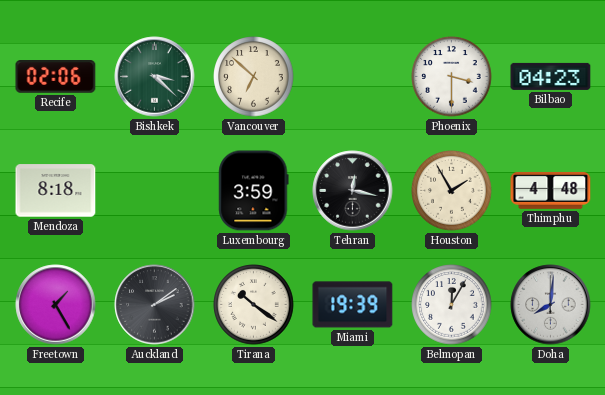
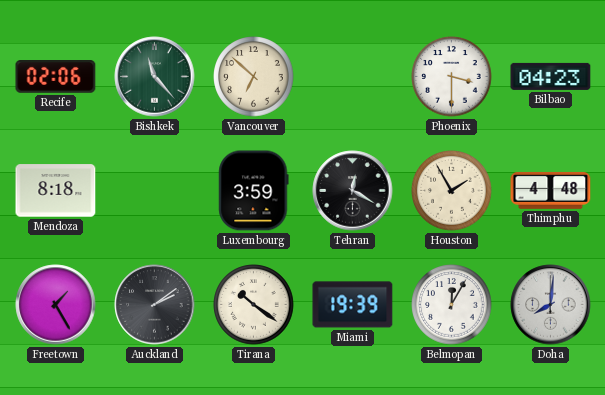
Bishkek: 3:22 -> 11:23 (155, 77)
Tehran: 12:17 -> 12:20 (353, 191)
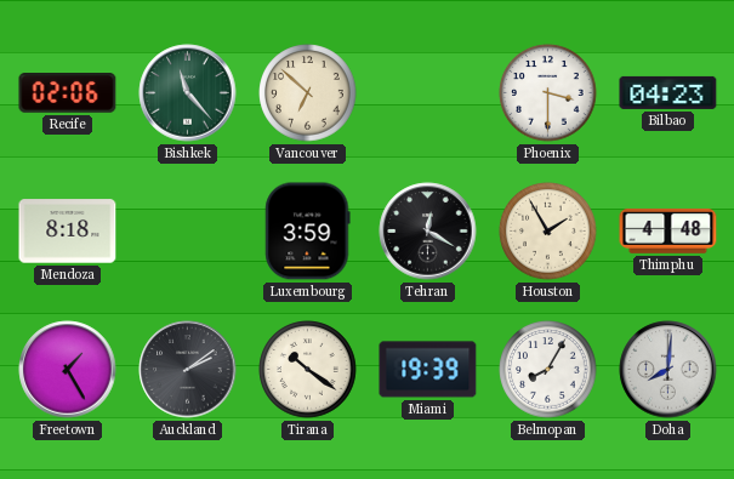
Belmopan: 12:05 -> 8:05 (548, 370)
